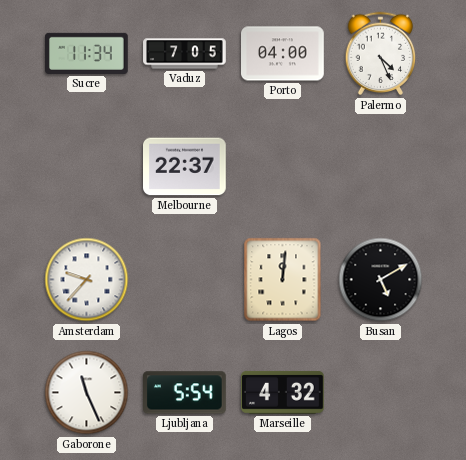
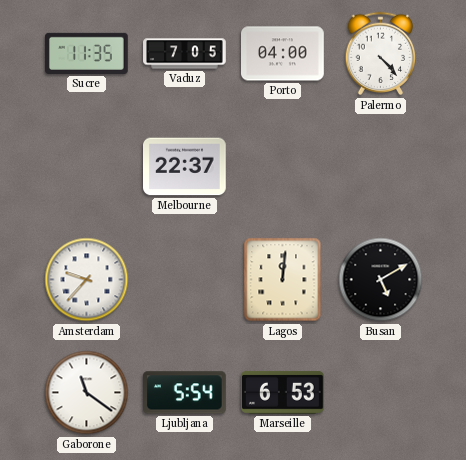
Sucre: 11:34 -> 11:35 (87, 53)
Palermo: 4:26 -> 4:23 (381, 54)
Gaborone: 11:26 -> 11:21 (87, 393)
Marseille: 4:32 -> 6:53 (283, 393)
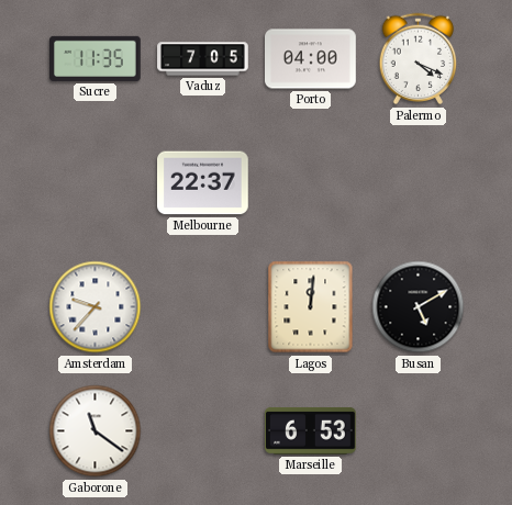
Palermo: 4:23 -> 4:19 (419, 59)
Ljubljana: 5:54 -> none (185, 393)
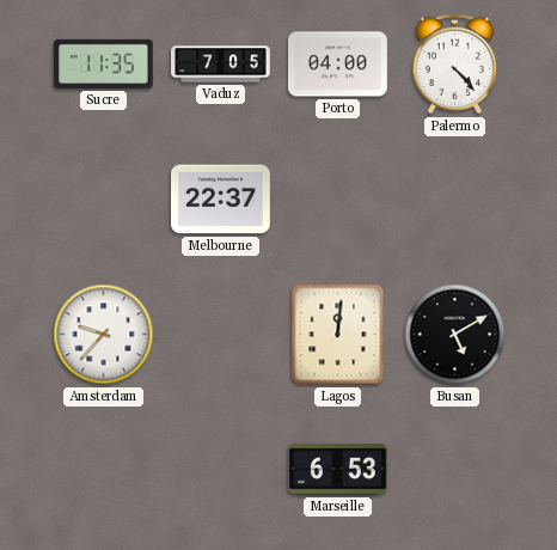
Palermo: 4:19 -> 4:23 (455, 65)
Gaborone: 11:21 -> none (96, 431)
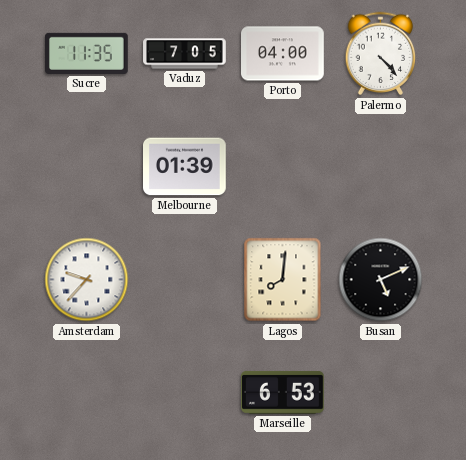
Melbourne: 22:37 -> 01:39 (185, 167)
Lagos: 12:01 -> 8:01 (283, 280)
Busan: 5:10 -> 5:11 (381, 280)
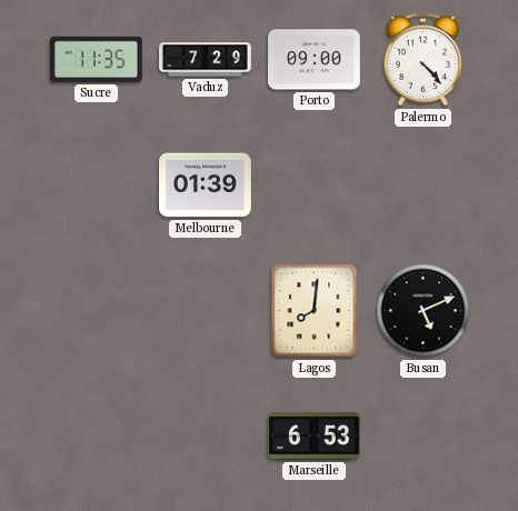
Vaduz: 7:05 -> 7:29 (206, 60)
Porto: 04:00 -> 09:00 (315, 60)
Amsterdam: 9:37 -> none (87, 280)
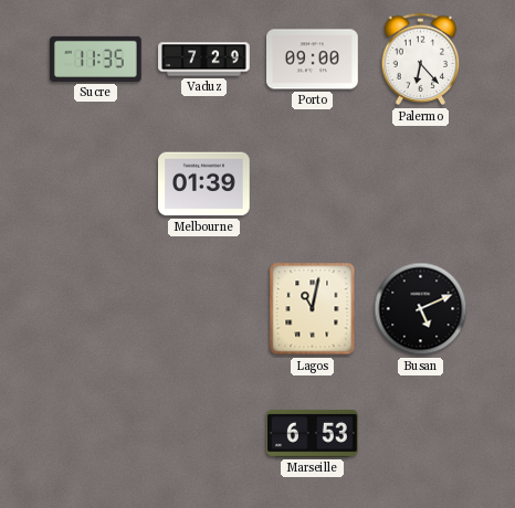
Palermo: 4:23 -> 6:23 (421, 60)
Lagos: 8:01 -> 11:02 (313, 309)
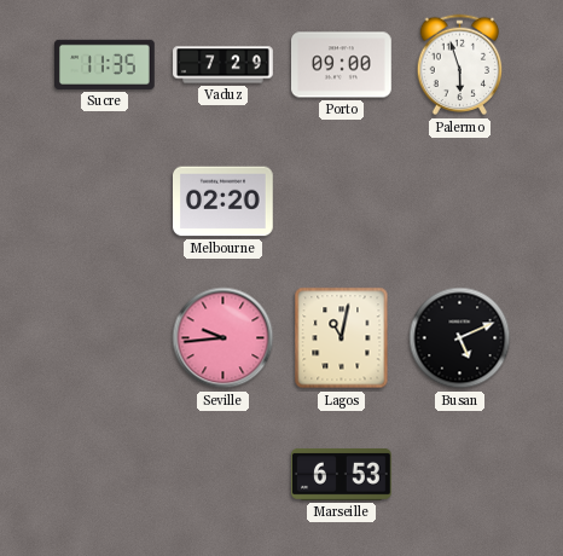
Palermo: 6:23 -> 5:57 (460, 65)
Melbourne: 01:39 -> 02:20 (224, 202)
Seville: none -> 9:44 (224, 338)
